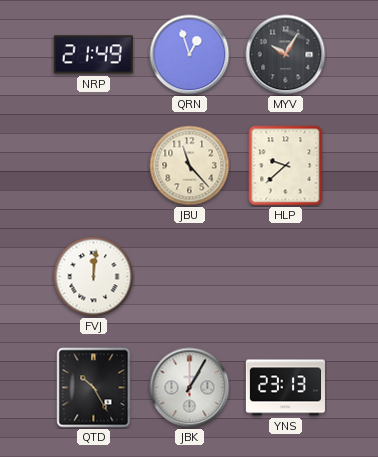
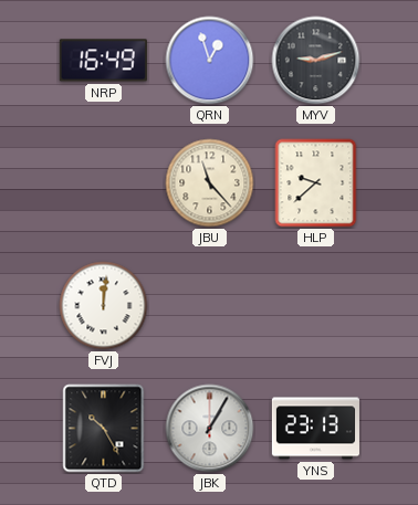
NRP: 21:49 -> 16:49 (103, 61)
MYV: 10:05 -> 9:12 (316, 61)
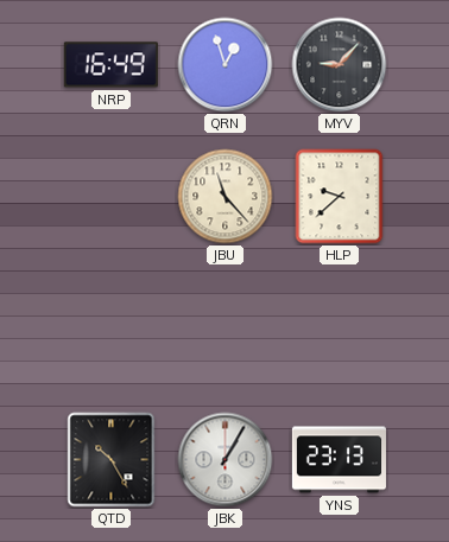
MYV: 9:12 -> 9:07 (340, 65)
FVJ: 12:01 -> none (104, 306)
